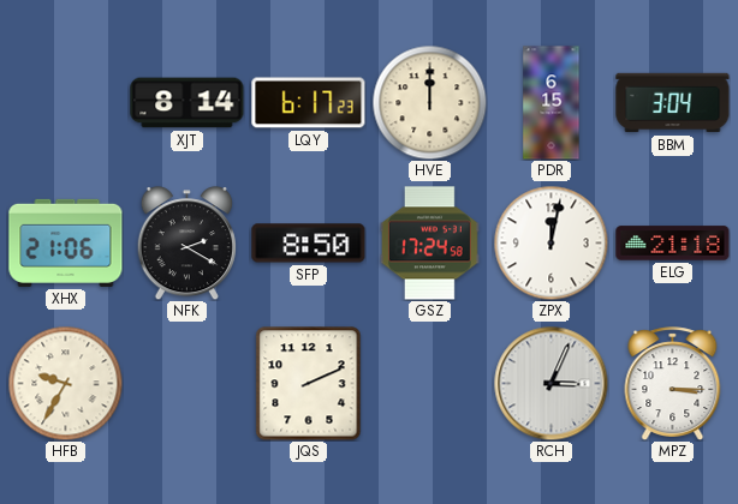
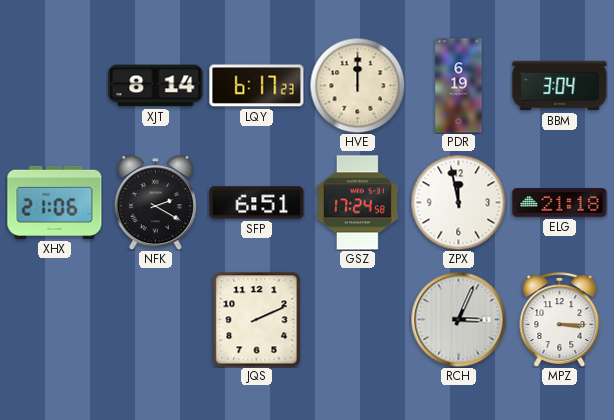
PDR: 6:15 -> 6:19 (459, 86)
SFP: 8:50 -> 6:51 (257, 203)
ZPX: 12:02 -> 11:58 (458, 202)
HFB: 9:35 -> none (65, 383)
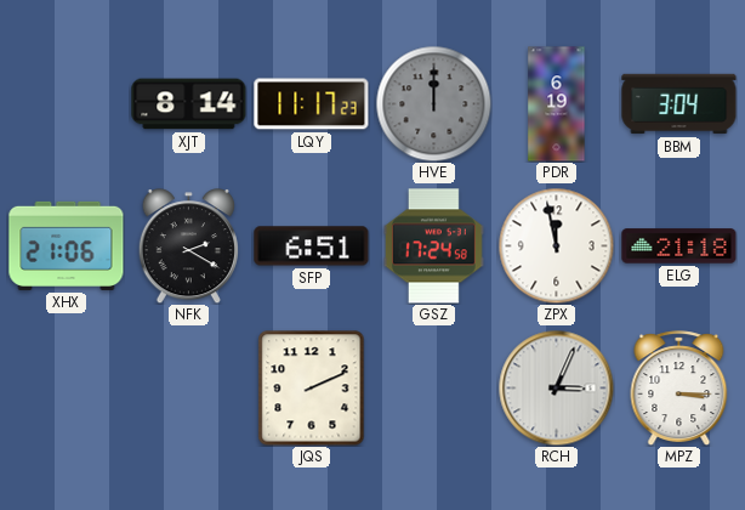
LQY: 6:17 -> 11:17 (312, 104)
HVE dial: cream -> grey (433, 103)
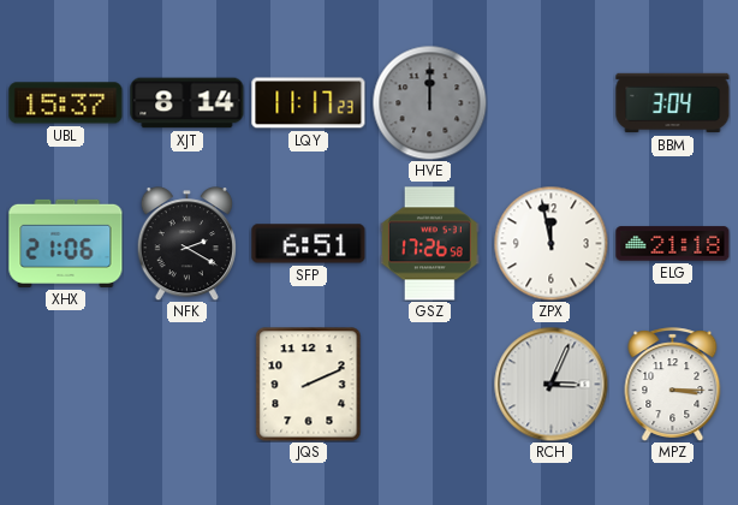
UBL: none -> 15:37 (66, 103)
PDR: 6:19 -> none (557, 104)
GSZ: 17:24 -> 17:26 (429, 244)
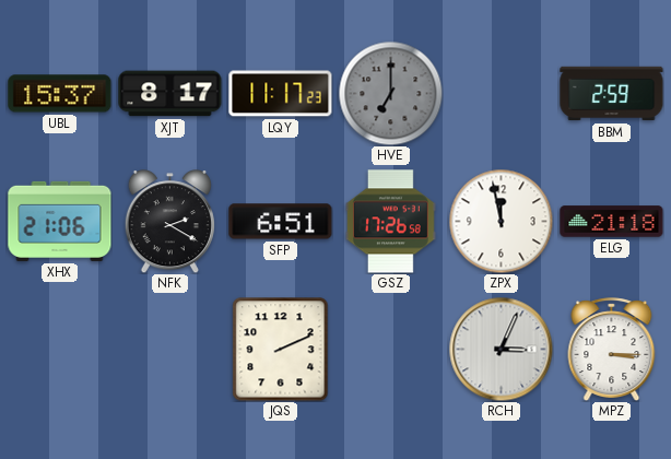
XJT: 8:14 -> 8:17 (170, 94)
HVE: 12:00 -> 7:00 (390, 93)
BBM: 3:04 -> 2:59 (612, 94)
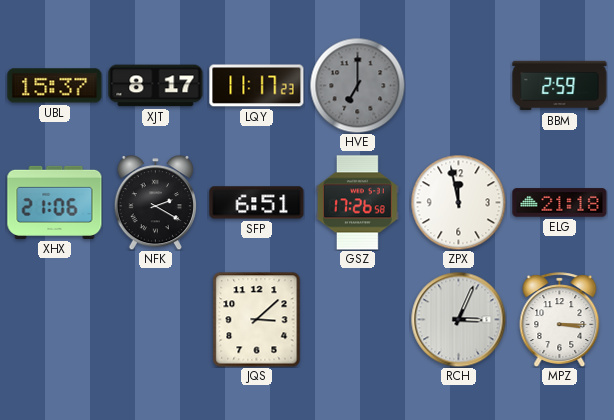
JQS: 2:11 -> 3:08 (257, 320)
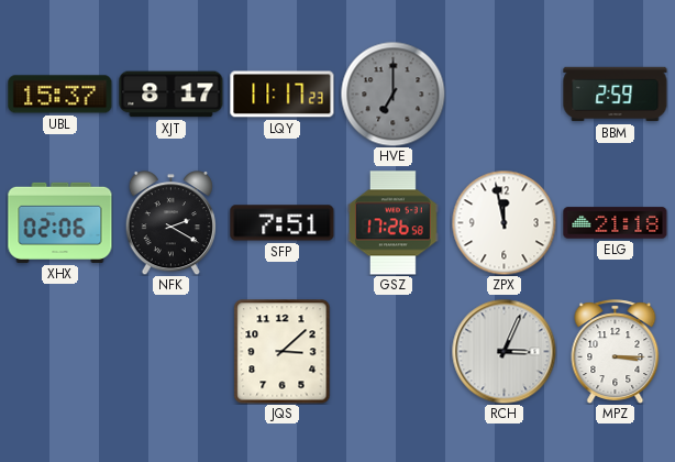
XHX: 21:06 -> 02:06 (60, 222)
SFP: 6:51 -> 7:51 (283, 223)
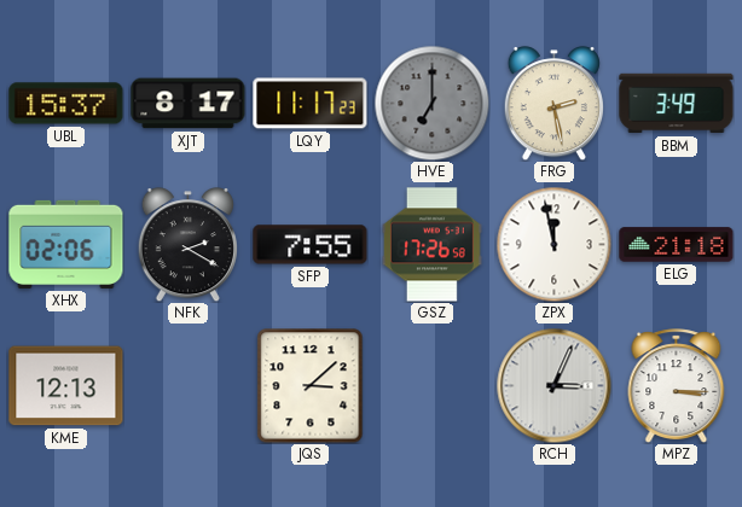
FRG: none -> 2:28 (553, 104)
BBM: 2:59 -> 3:49 (677, 104)
SFP: 7:51 -> 7:55 (311, 245)
KME: none -> 12:13 (66, 386)
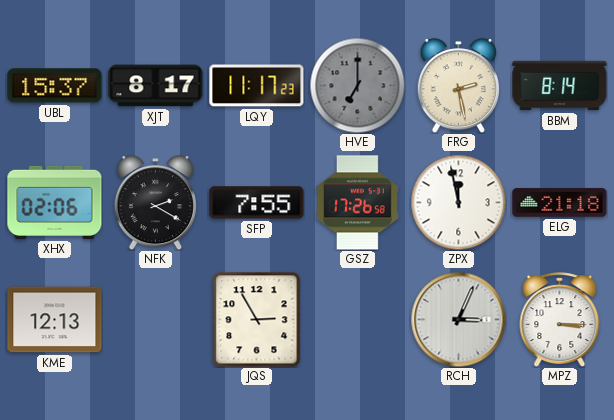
BBM: 3:49 -> 8:14 (560, 86)
JQS: 3:08 -> 2:55 (257, 320)
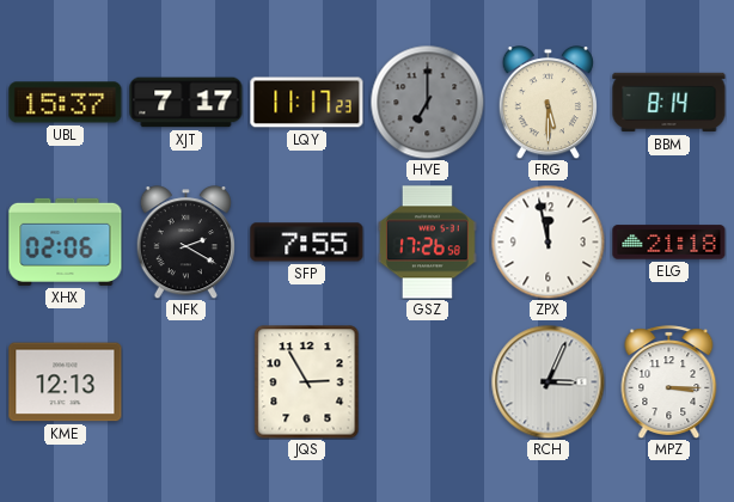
XJT: 8:17 -> 7:17 (186, 103)
FRG: 2:28 -> 5:30 (548, 103)
